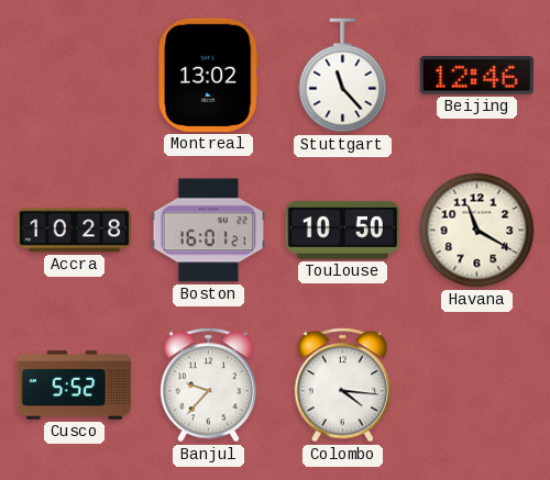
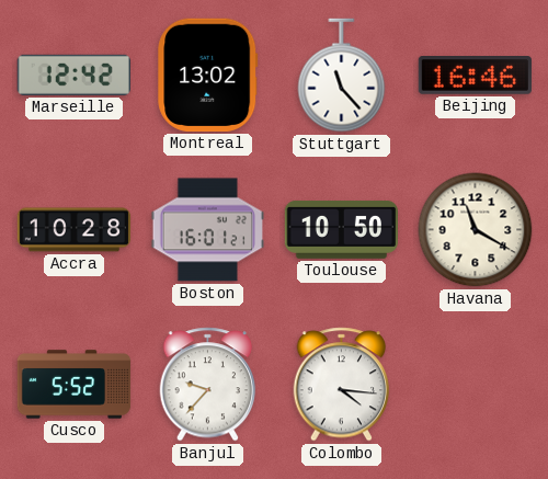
Marseille: none -> 12:42 (73, 75)
Beijing: 12:46 -> 16:46 (475, 76)
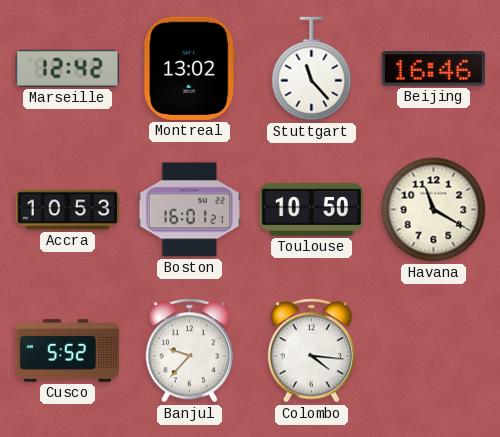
Accra: 10:28 -> 10:53 (68, 210)
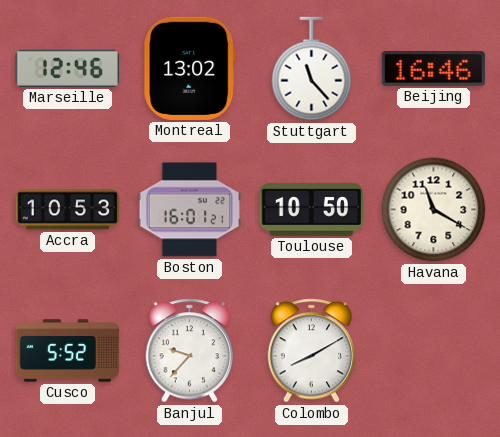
Marseille: 12:42 -> 12:46 (67, 68)
Colombo: 4:16 -> 8:10 (312, 351)
